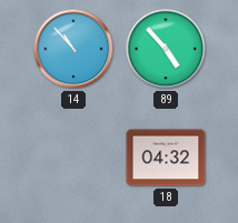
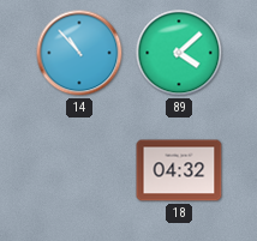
89: 4:53 -> 4:08 (179, 53)
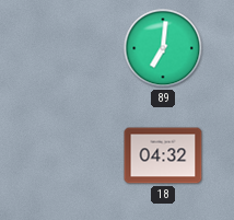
14: 10:53 -> none (79, 53)
89: 4:08 -> 7:01 (163, 48)
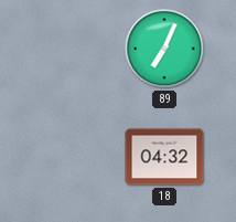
89: 7:01 -> 7:04 (164, 49)
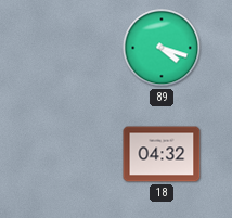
89: 7:04 -> 4:18 (162, 48)
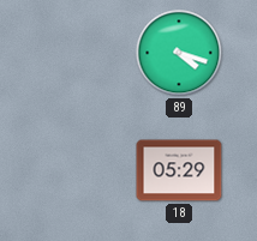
18: 04:32 -> 05:29 (179, 170)
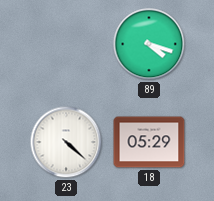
23: none -> 4:22 (66, 142)
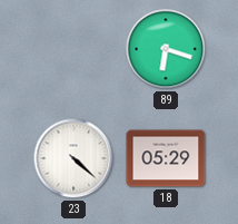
89: 4:18 -> 6:18 (166, 49)
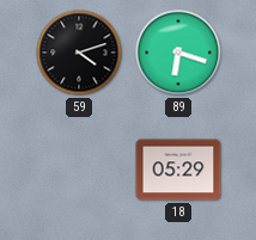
59: none -> 4:12 (79, 53)
23: 4:22 -> none (73, 158)
